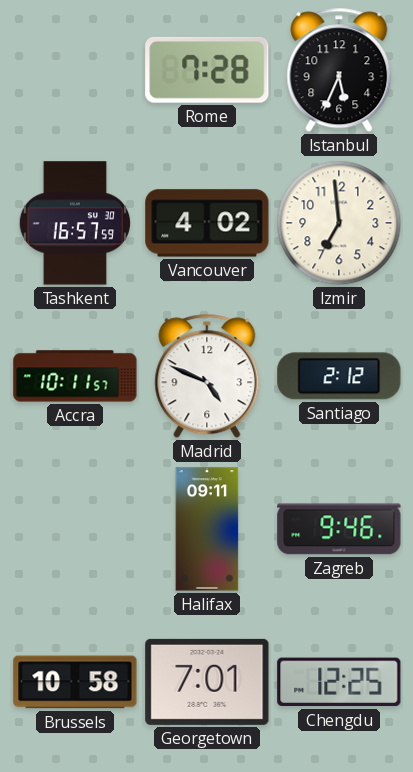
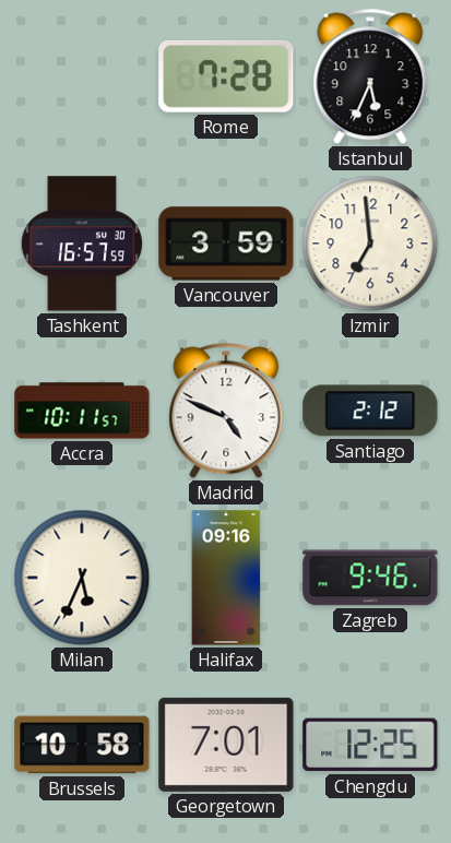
Vancouver: 4:02 -> 3:59 (226, 244)
Milan: none -> 5:34 (82, 578)
Halifax: 09:11 -> 09:16 (226, 578)
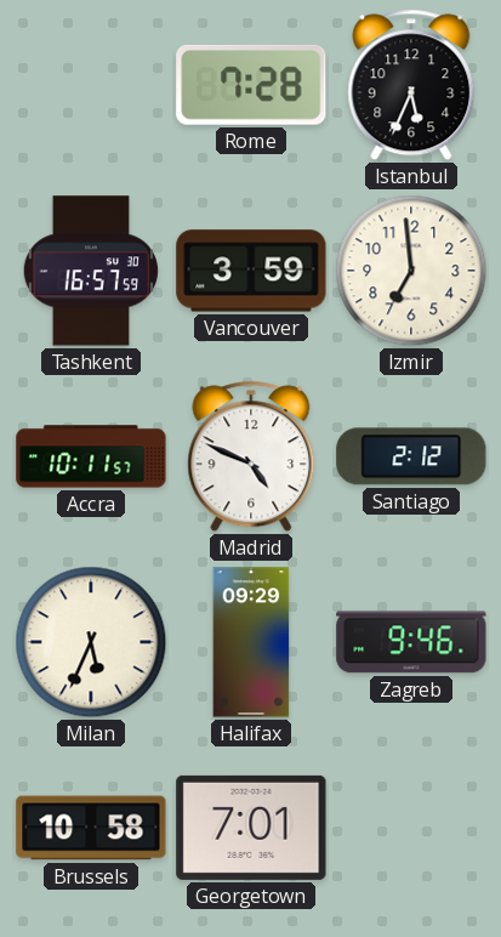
Halifax: 09:16 -> 09:29 (251, 642)
Chengdu: 12:25 -> none (370, 745)
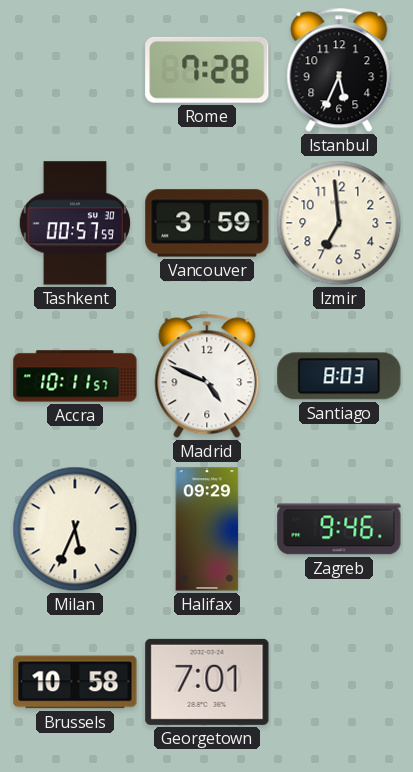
Tashkent: 16:57 -> 00:57 (74, 223)
Santiago: 2:12 -> 8:03 (339, 376)
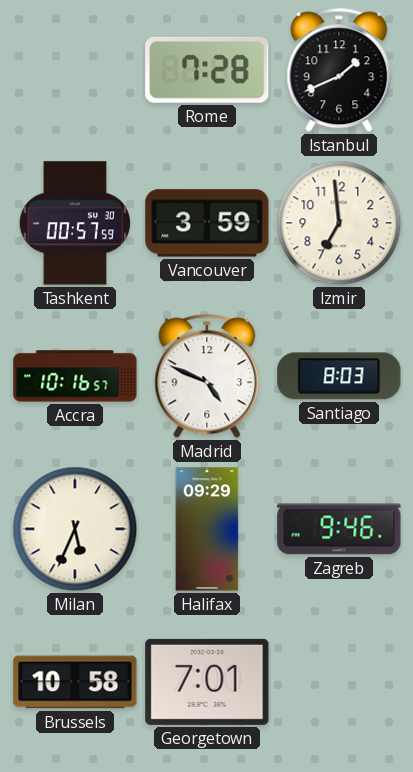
Istanbul: 5:34 -> 1:41 (339, 70)
Accra: 10:11 -> 10:16 (75, 376)
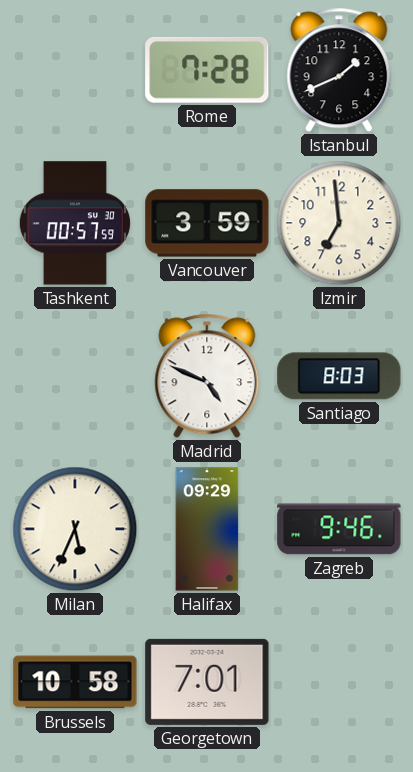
Accra: 10:16 -> none (75, 376)
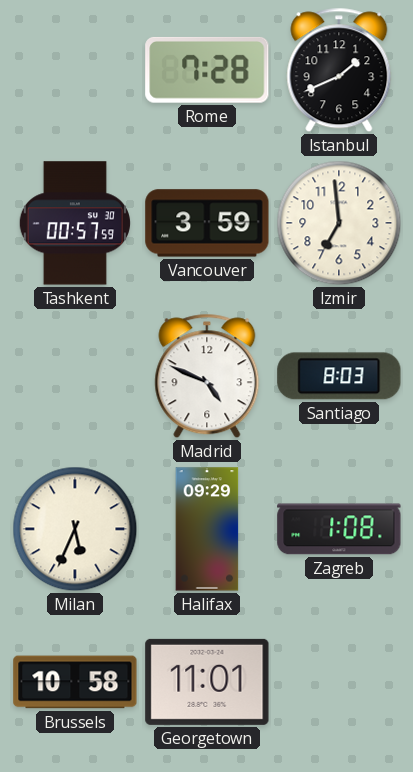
Zagreb: 9:46 -> 1:08 (339, 529)
Georgetown: 7:01 -> 11:01 (207, 682)
